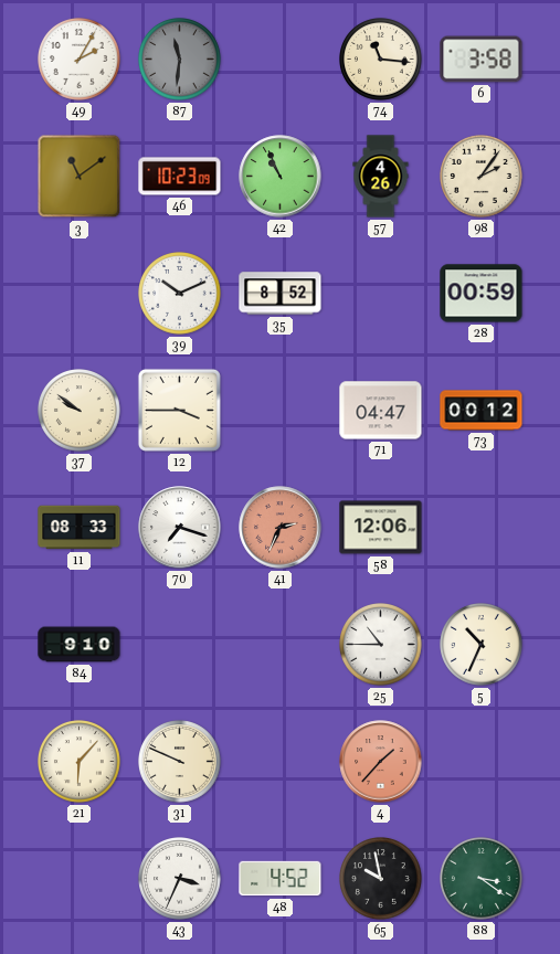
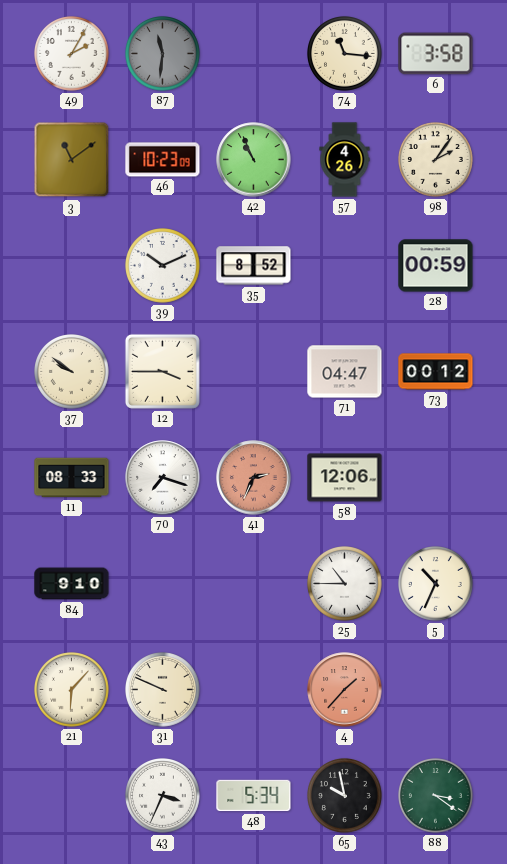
48: 4:52 -> 5:34 (254, 796)
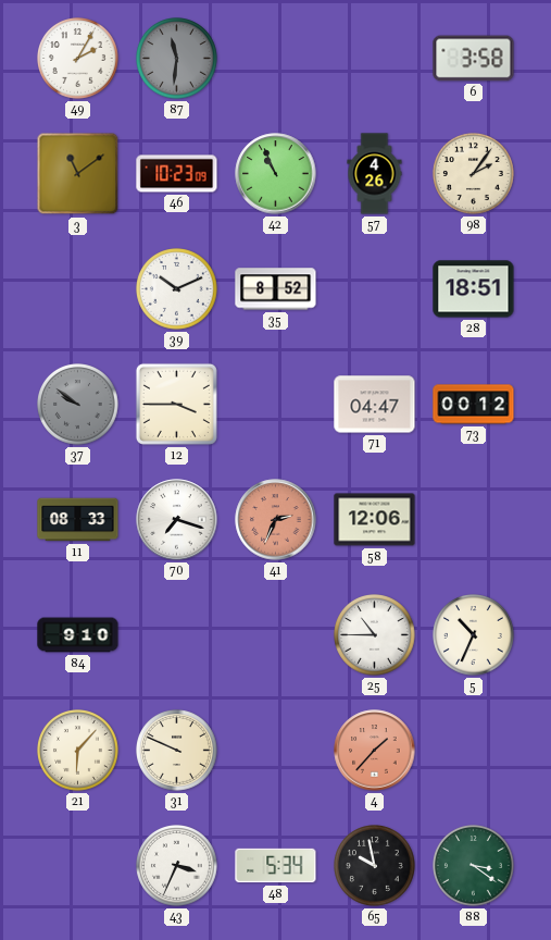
74: 11:16 -> none (345, 54)
28: 00:59 -> 18:51 (474, 289)
37 dial: cream -> grey (78, 405)
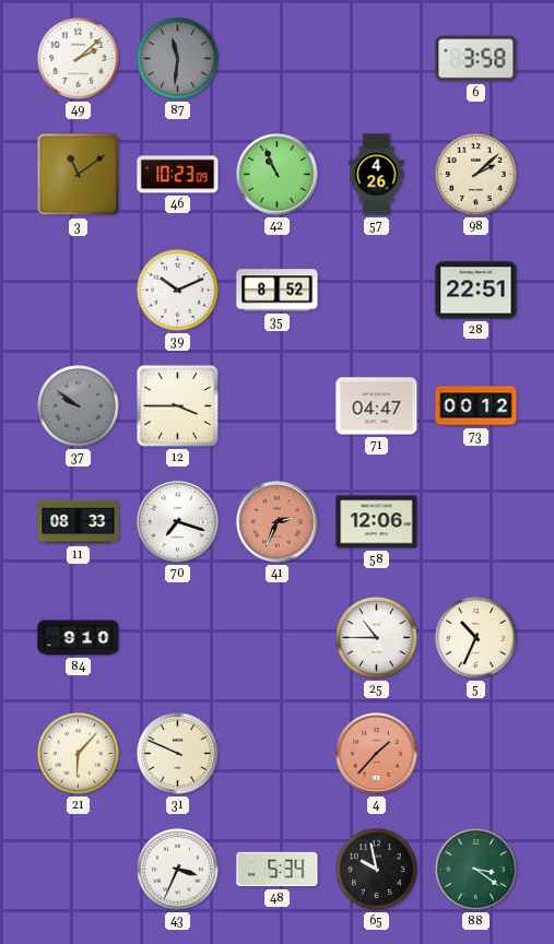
49: 2:05 -> 2:08 (79, 59)
98: 2:06 -> 2:08 (476, 175)
28: 18:51 -> 22:51 (476, 291)
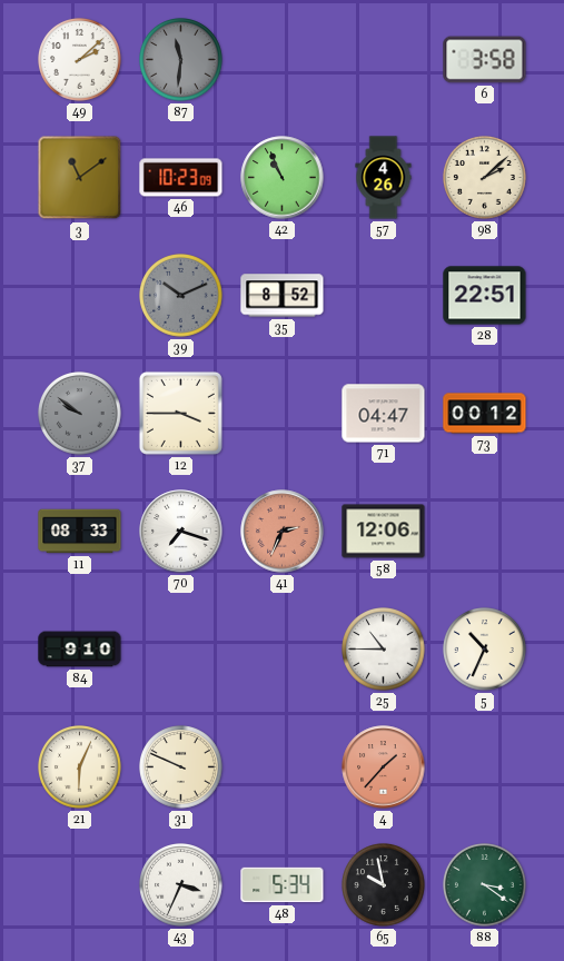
39 dial: white -> grey (181, 296)
21: 6:07 -> 6:04 (80, 767)
